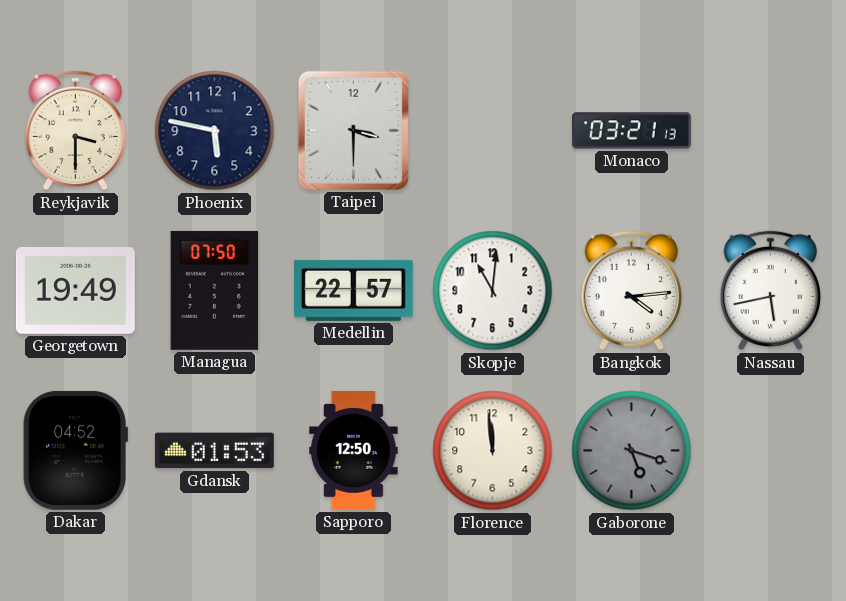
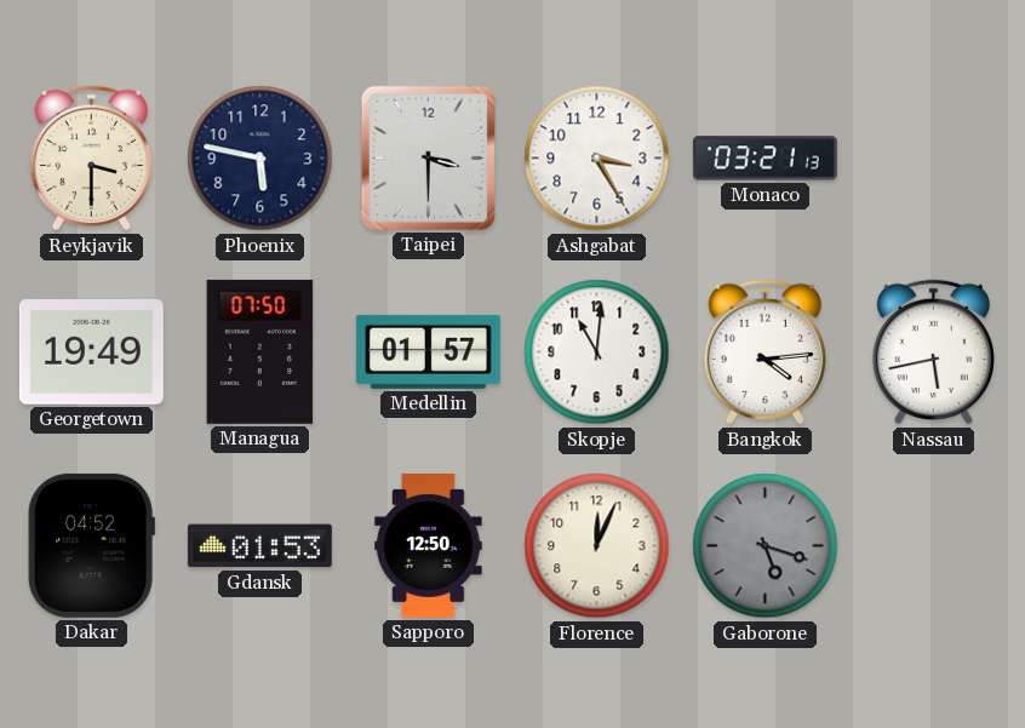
Ashgabat: none -> 3:25 (597, 159)
Medellin: 22:57 -> 01:57 (428, 351)
Florence: 11:59 -> 12:04 (597, 546)
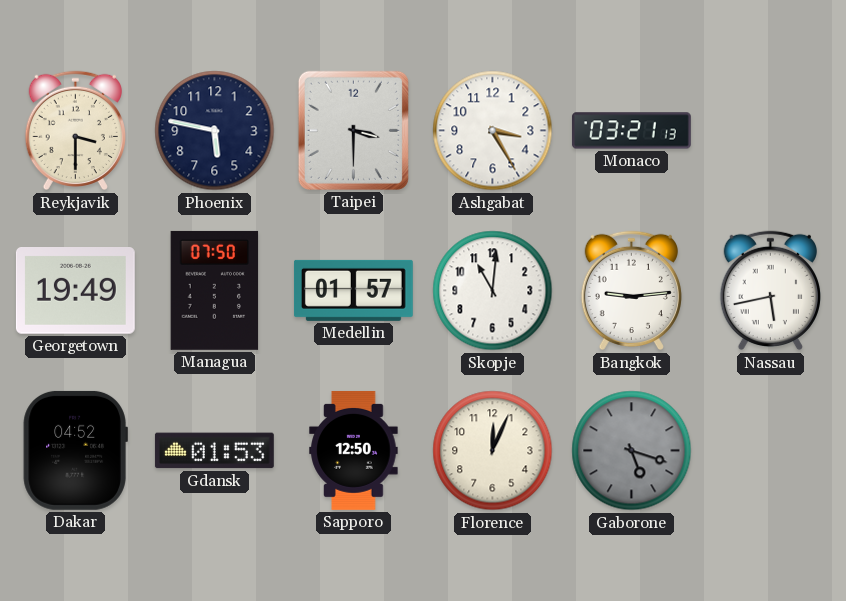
Bangkok: 4:14 -> 9:14 (631, 291)
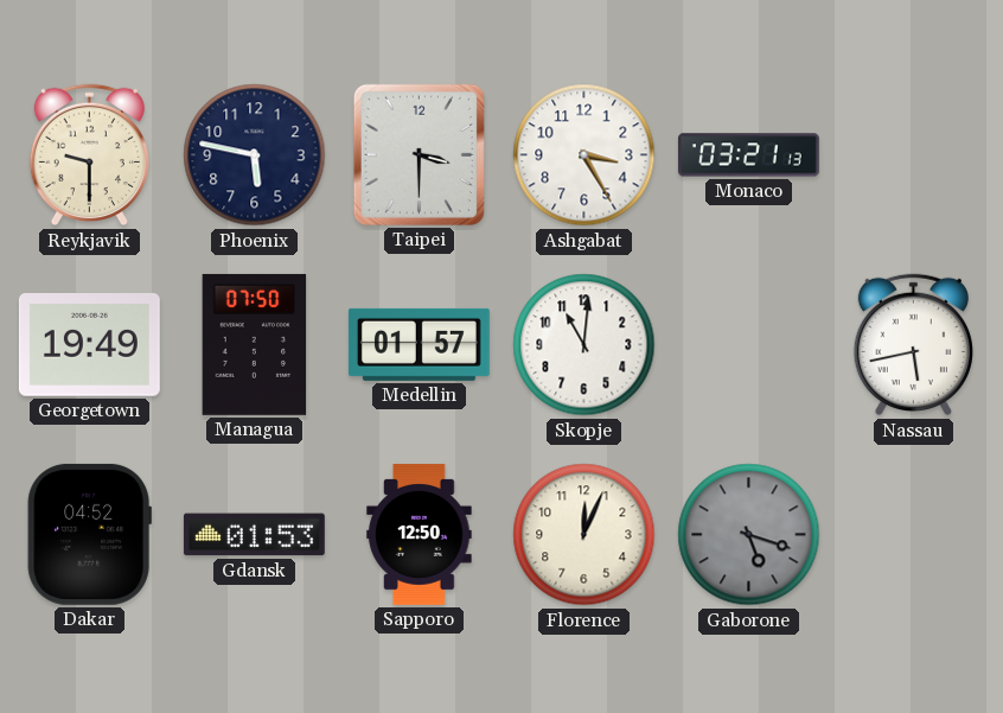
Reykjavik: 3:30 -> 9:30 (89, 155)
Bangkok: 9:14 -> none (631, 291)
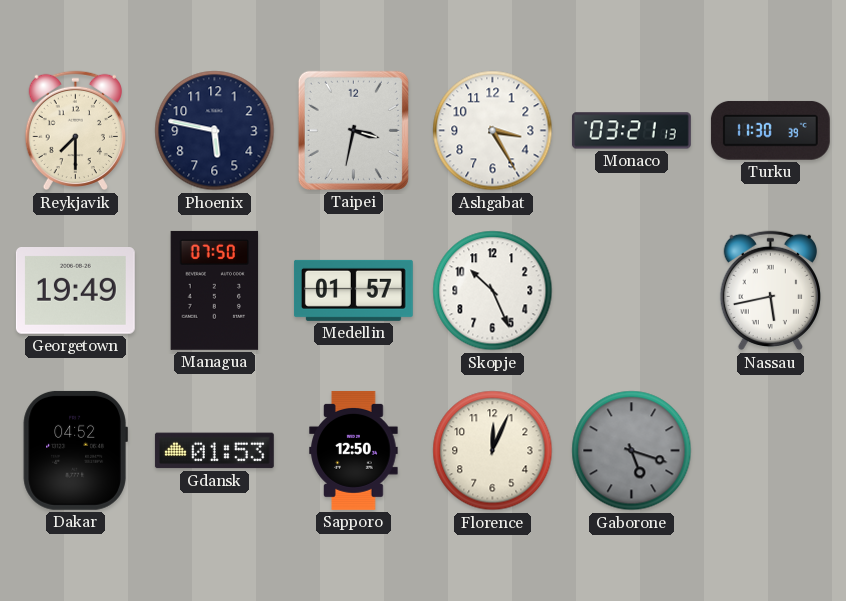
Reykjavik: 9:30 -> 7:30 (75, 131)
Taipei: 3:30 -> 3:32 (353, 130)
Turku: none -> 11:30 (770, 130)
Skopje: 11:01 -> 10:26 (493, 291)
